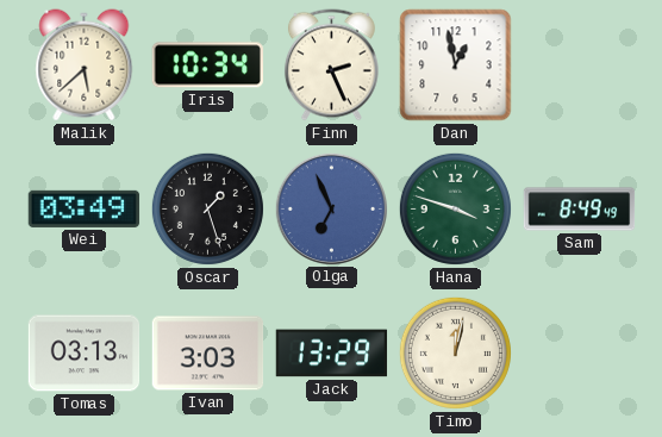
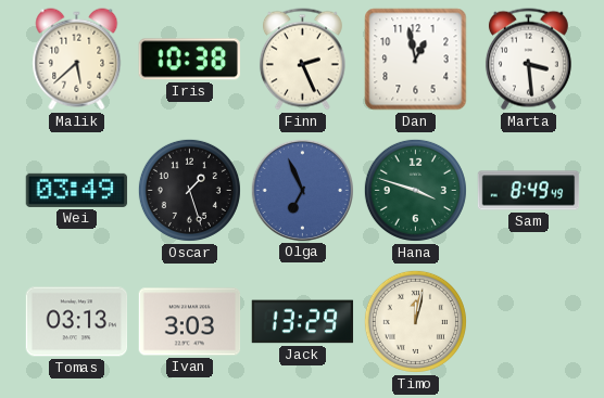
Iris: 10:34 -> 10:38 (189, 60)
Marta: none -> 3:29 (528, 60)
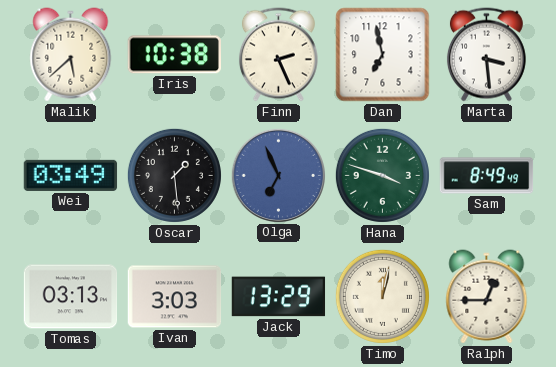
Dan: 12:58 -> 6:58 (383, 55)
Oscar: 1:27 -> 1:29 (174, 175)
Ralph: none -> 12:45 (487, 297)
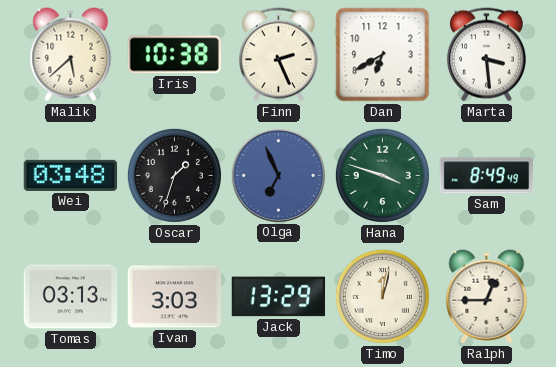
Dan: 6:58 -> 6:40 (383, 55)
Wei: 03:49 -> 03:48 (71, 175)
Oscar: 1:29 -> 1:33 (174, 175)
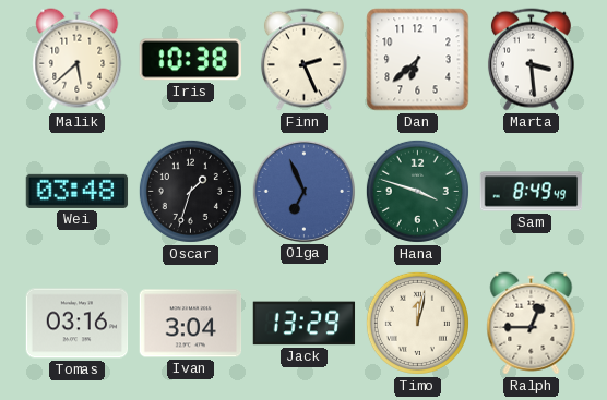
Dan: 6:40 -> 6:38 (418, 60)
Tomas: 03:13 -> 03:16 (78, 324)
Ivan: 3:03 -> 3:04 (191, 324)
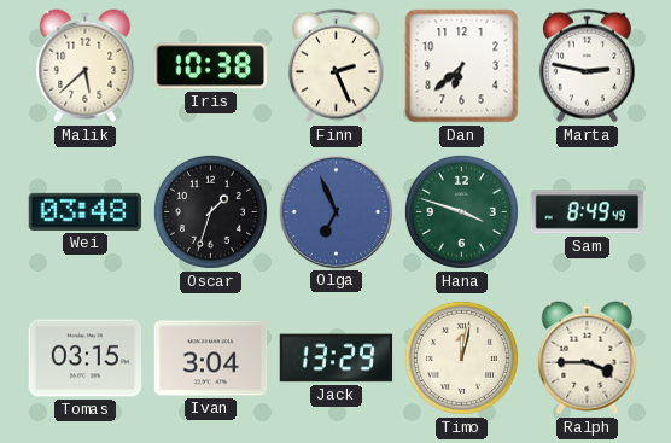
Marta: 3:29 -> 2:47 (587, 66)
Tomas: 03:16 -> 03:15 (86, 359)
Ralph: 12:45 -> 3:45 (588, 359)
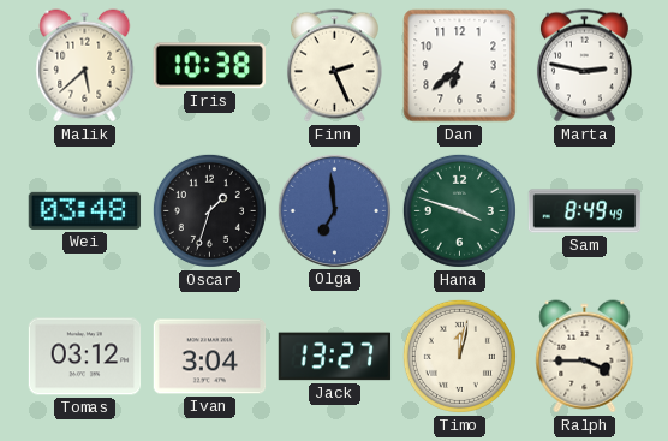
Olga: 6:56 -> 6:59 (334, 210)
Tomas: 03:15 -> 03:12 (85, 357)
Jack: 13:29 -> 13:27 (335, 357)
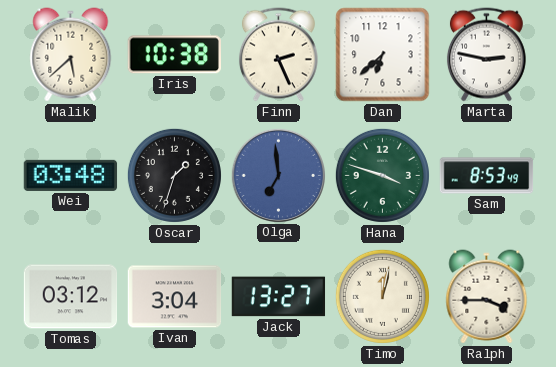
Sam: 8:49 -> 8:53 (487, 176)
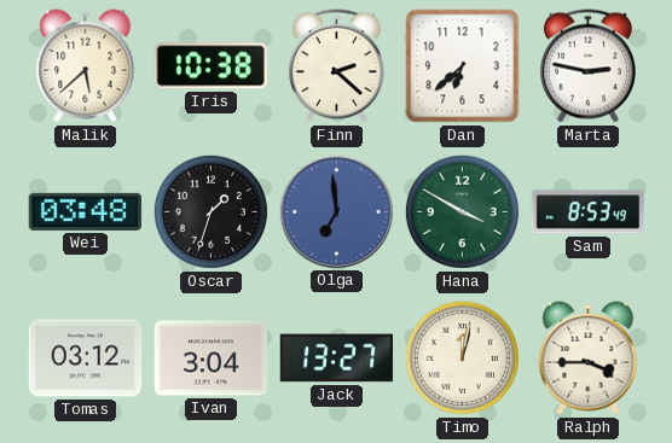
Finn: 2:26 -> 2:22 (336, 66)
Hana: 3:48 -> 3:50 (462, 211)
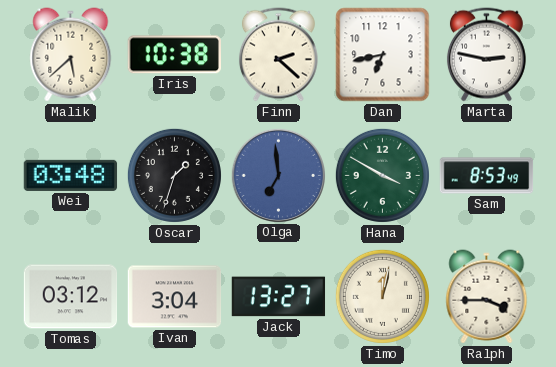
Dan: 6:38 -> 6:43 (383, 55)
